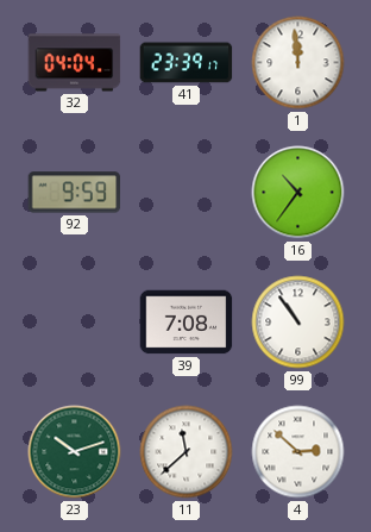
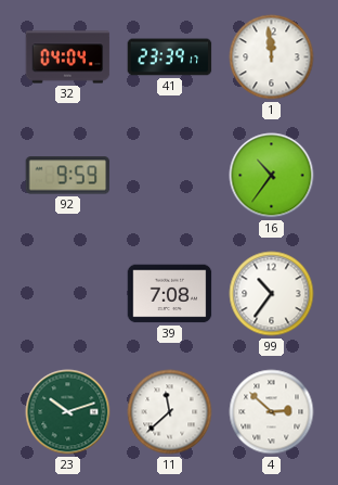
99: 10:54 -> 10:36 (272, 294)
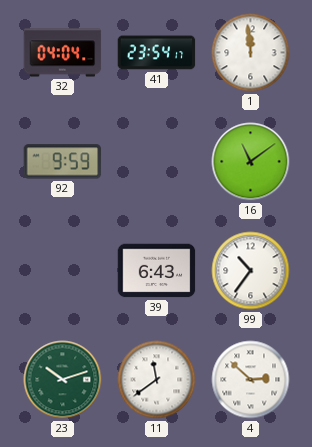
41: 23:39 -> 23:54 (157, 53)
16: 10:36 -> 11:09 (251, 162)
39: 7:08 -> 6:43 (157, 271)
11: 11:38 -> 11:39 (157, 380)
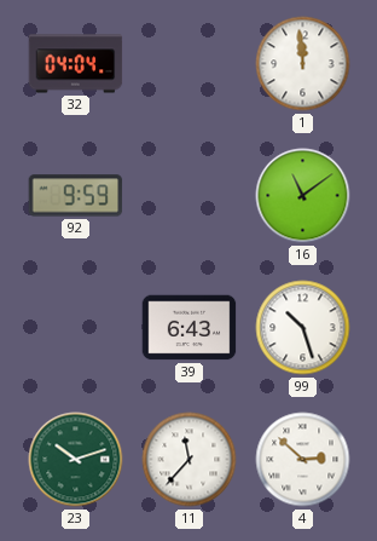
41: 23:54 -> none (157, 53)
99: 10:36 -> 10:27 (303, 328)
11: 11:39 -> 11:37 (190, 460)
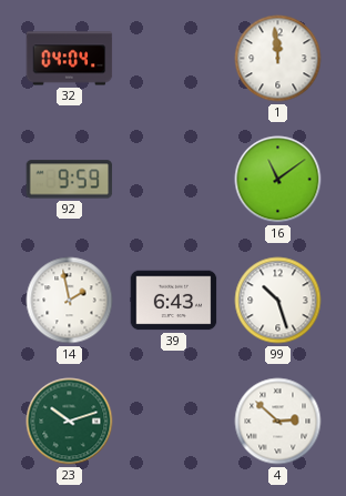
14: none -> 1:58 (70, 301)
11: 11:37 -> none (190, 460)
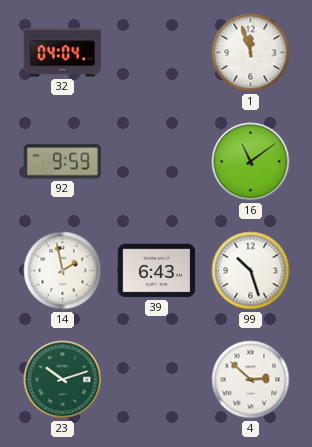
1: 11:59 -> 11:57 (251, 53)
